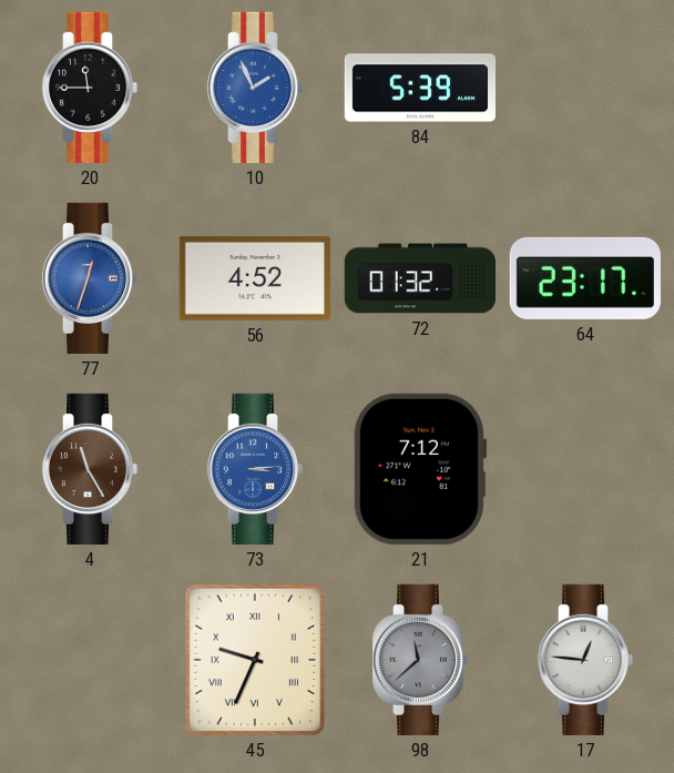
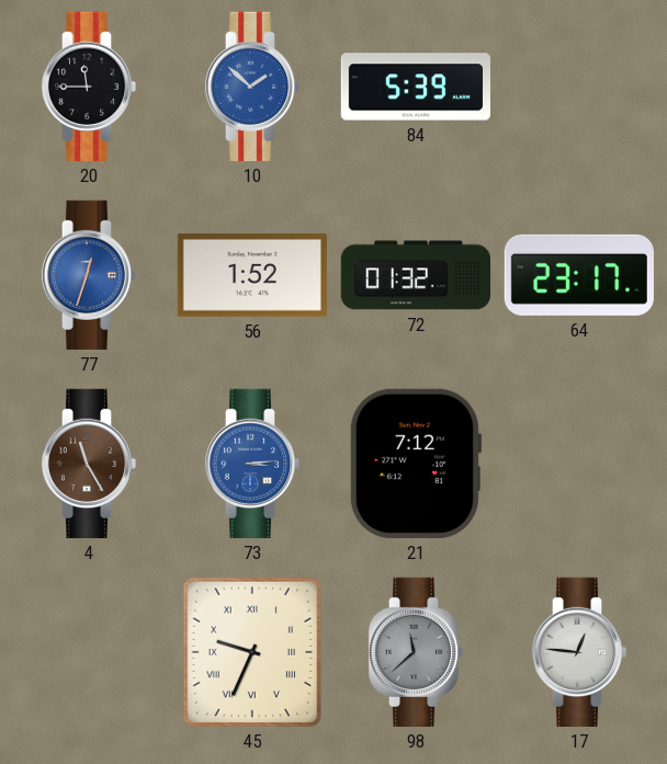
10: 1:56 -> 1:52 (252, 87)
56: 4:52 -> 1:52 (252, 275)
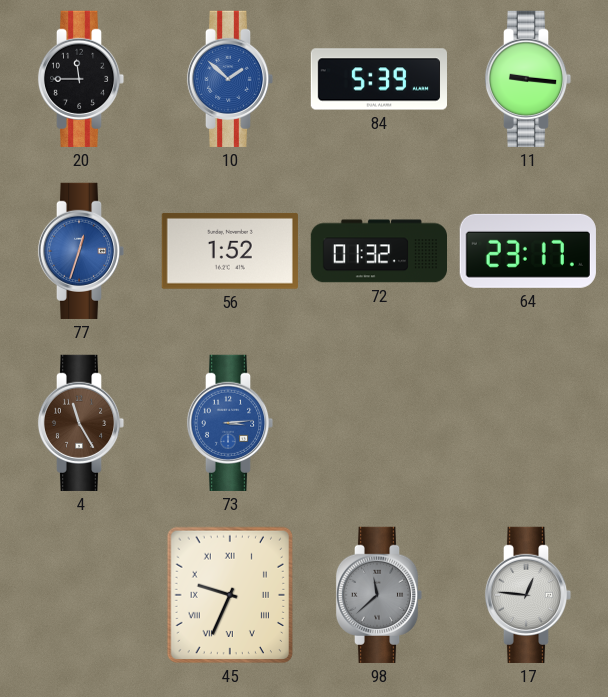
11: none -> 9:16 (528, 79)
21: 7:12 -> none (415, 464)
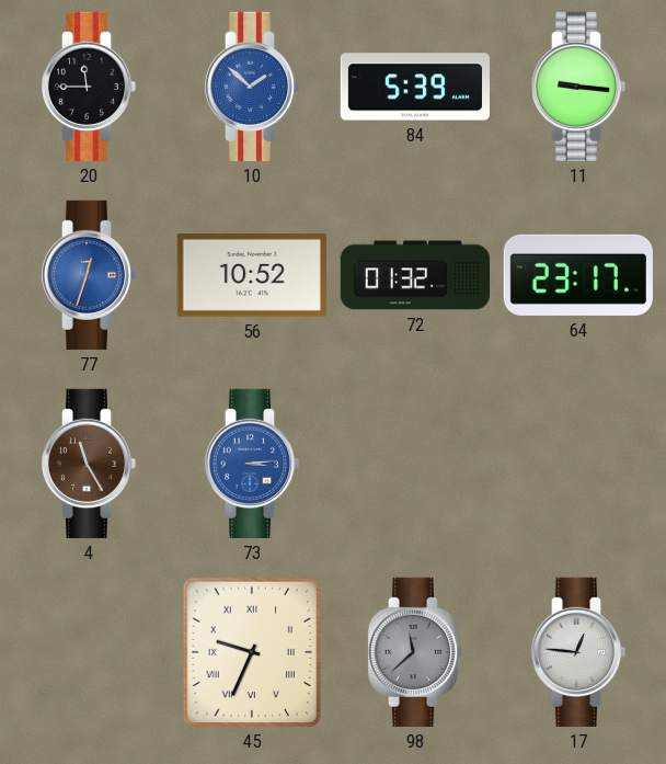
56: 1:52 -> 10:52 (252, 275)
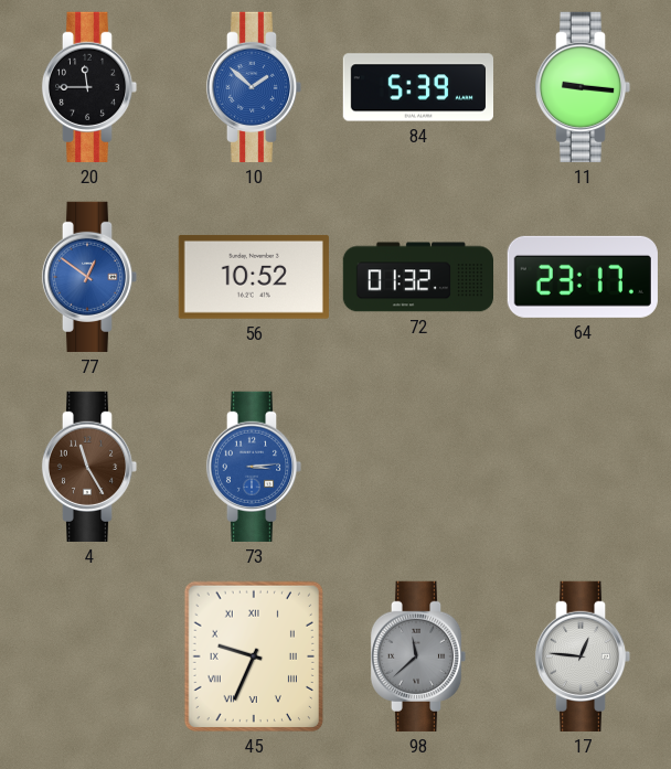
77: 12:33 -> 12:51 (89, 277)
